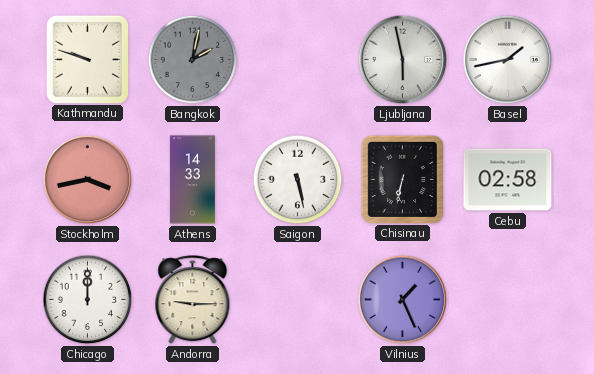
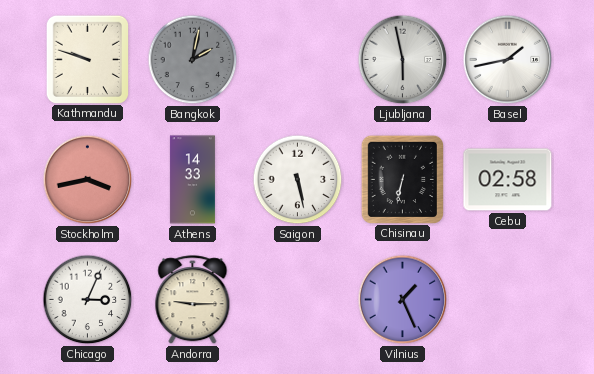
Chicago: 12:00 -> 3:04 (88, 300)
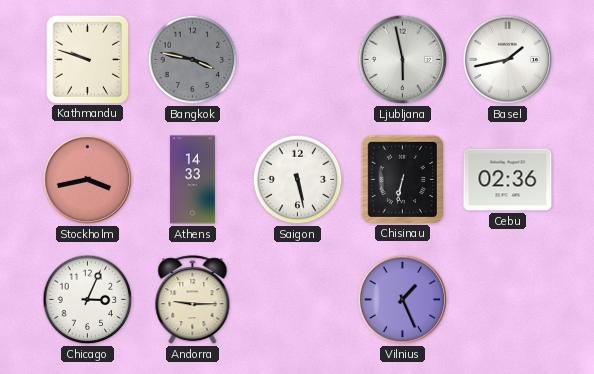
Bangkok: 2:02 -> 3:47 (193, 60)
Cebu: 02:58 -> 02:36 (508, 180)
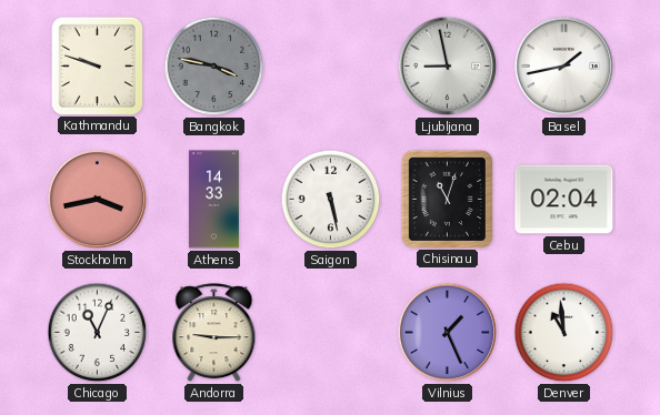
Ljubljana: 5:58 -> 8:58 (448, 67)
Chisinau: 6:32 -> 11:03 (447, 199)
Cebu: 02:36 -> 02:04 (564, 200)
Chicago: 3:04 -> 11:04 (98, 333)
Denver: none -> 10:59 (564, 333)
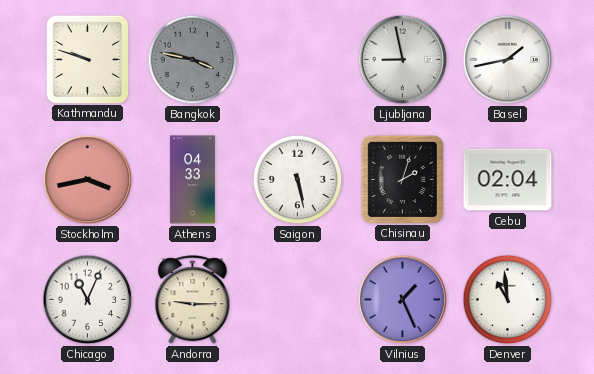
Athens: 14:33 -> 04:33 (192, 180)
Chisinau: 11:03 -> 2:03 (402, 179)
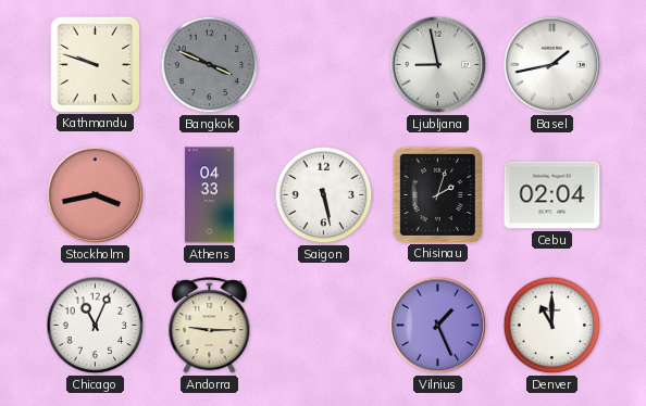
Bangkok: 3:47 -> 3:49 (210, 65)
Denver: 10:59 -> 11:00 (552, 326)
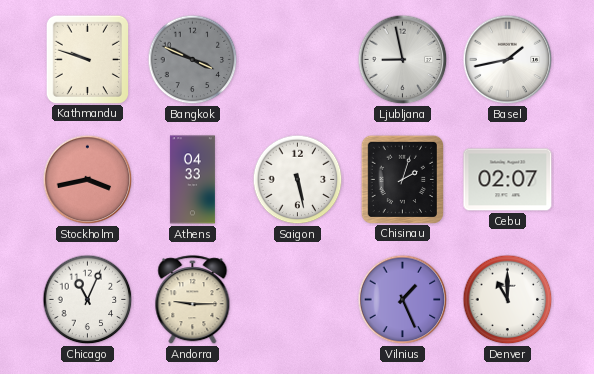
Cebu: 02:04 -> 02:07 (508, 180)
